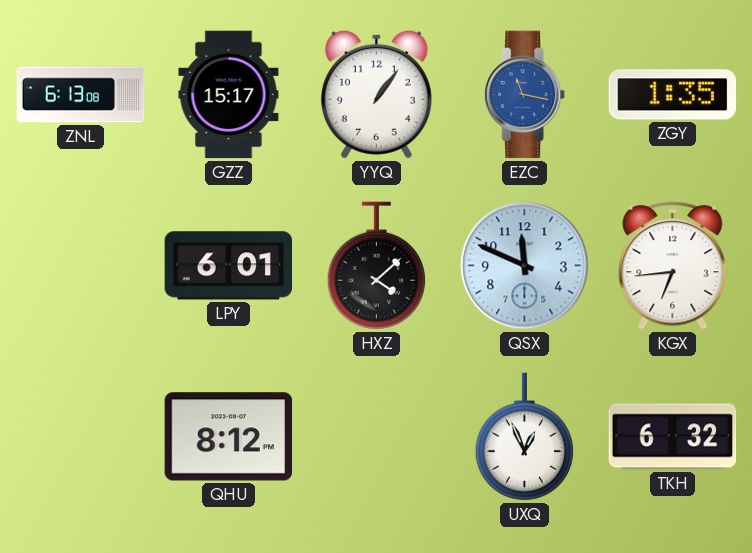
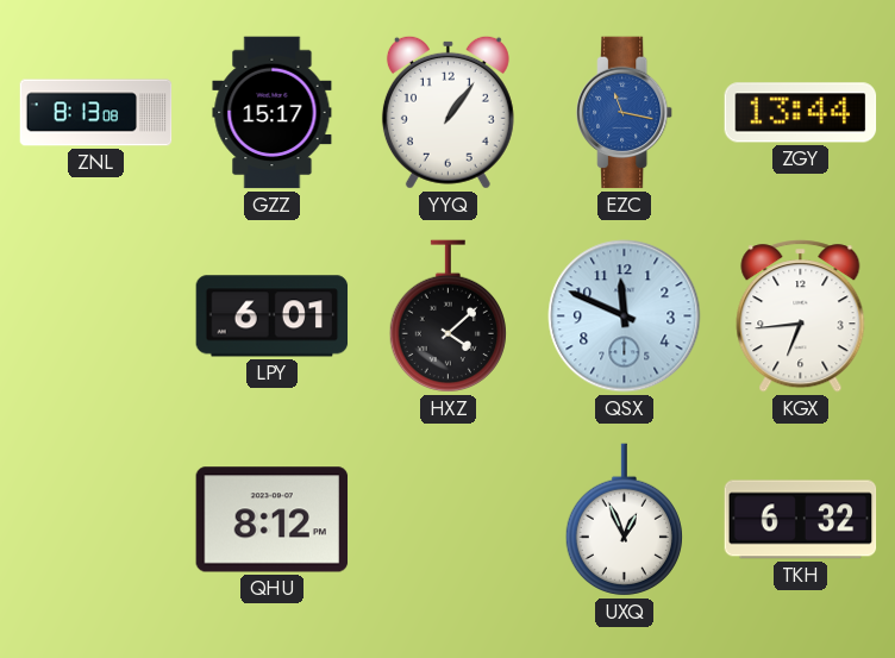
ZNL: 6:13 -> 8:13 (96, 113)
ZGY: 1:35 -> 13:44 (801, 113)
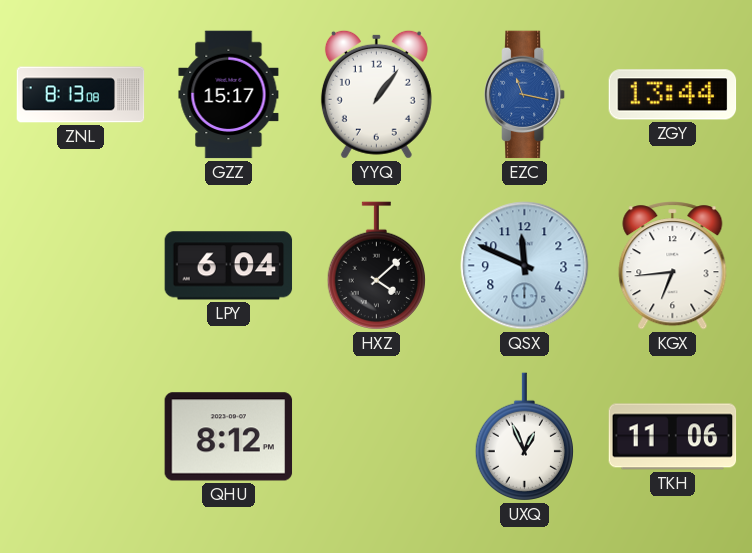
LPY: 6:01 -> 6:04 (229, 266)
TKH: 6:32 -> 11:06 (673, 437)
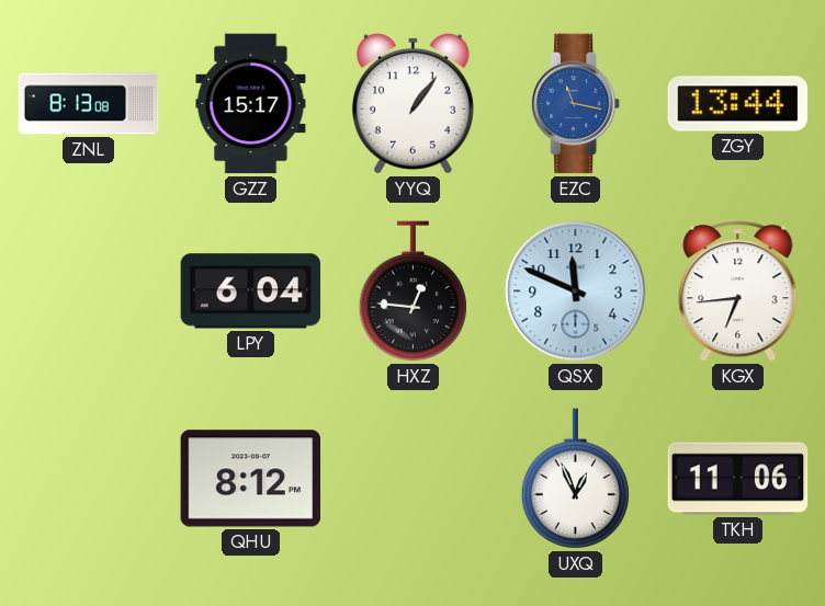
HXZ: 4:08 -> 12:46 (412, 291)
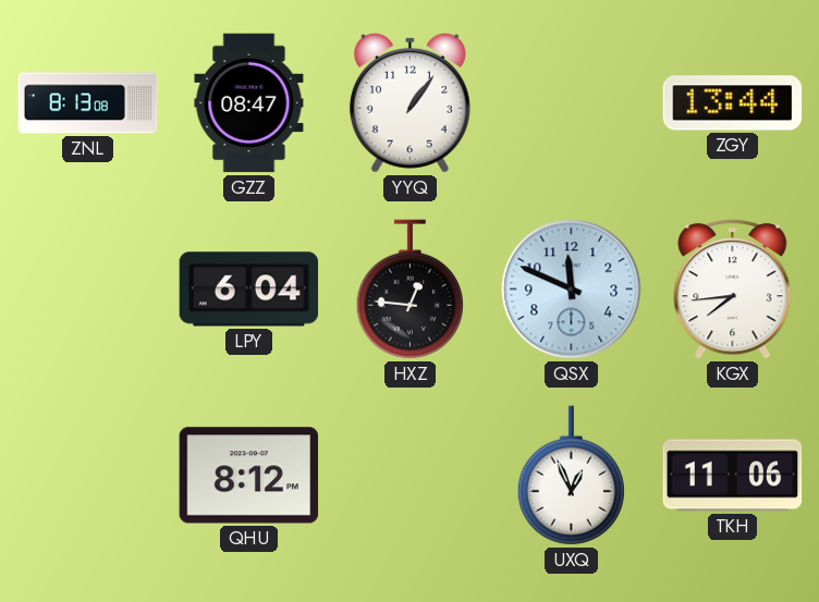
GZZ: 15:17 -> 08:47 (249, 103)
EZC: 11:17 -> none (577, 104)
KGX: 6:44 -> 7:44 (733, 290)
